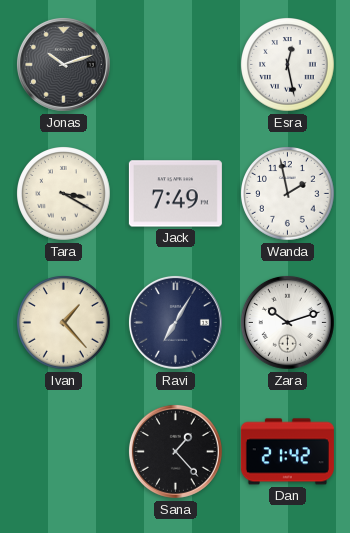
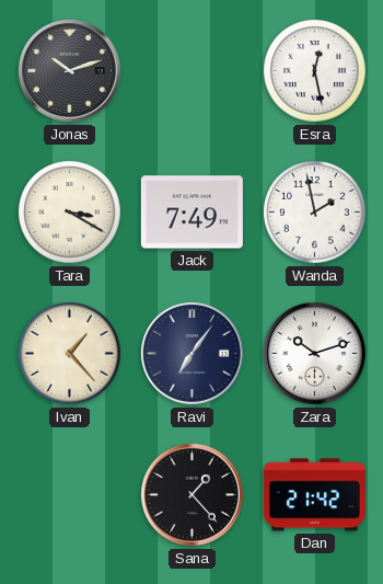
Ravi: 7:05 -> 7:06 (191, 353)
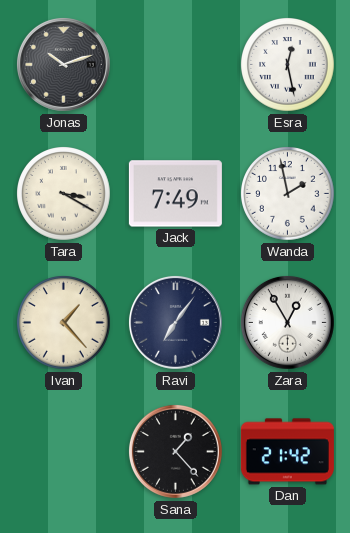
Zara: 10:12 -> 12:55 (287, 322)
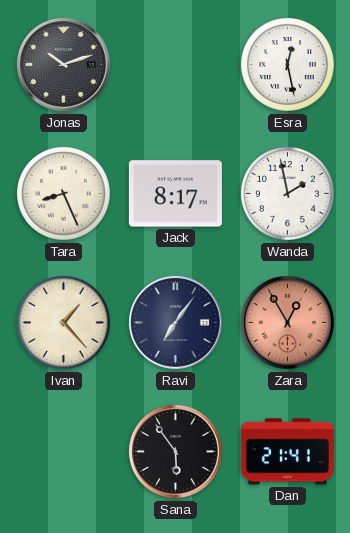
Tara: 3:20 -> 8:26 (64, 194)
Jack: 7:49 -> 8:17 (175, 194)
Zara dial: white -> salmon (287, 322)
Sana: 1:23 -> 5:54 (175, 451)
Dan: 21:42 -> 21:41 (287, 452)
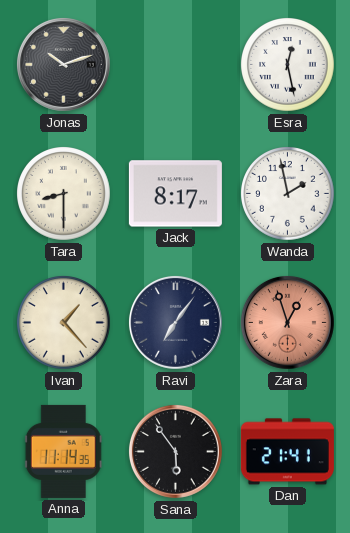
Tara: 8:26 -> 8:30 (64, 194)
Zara: 12:55 -> 12:57 (287, 322)
Anna: none -> 11:14 (63, 451)
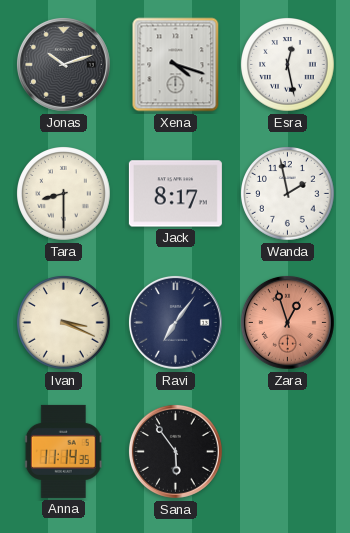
Xena: none -> 4:18 (176, 65)
Ivan: 1:23 -> 3:19 (64, 323)
Dan: 21:41 -> none (287, 452)
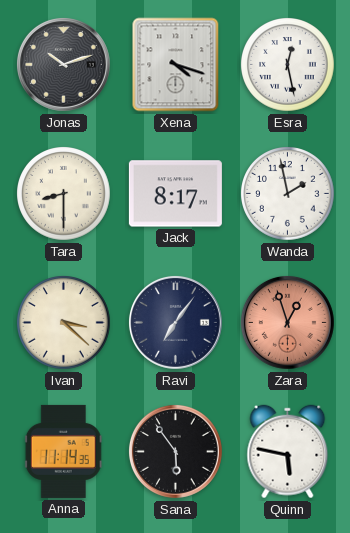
Ivan: 3:19 -> 3:22 (64, 323)
Quinn: none -> 5:47 (288, 452)
